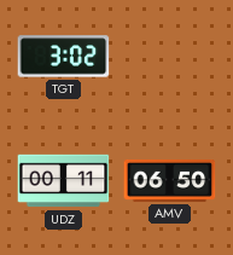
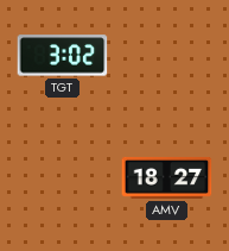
UDZ: 00:11 -> none (64, 181)
AMV: 06:50 -> 18:27 (167, 177)
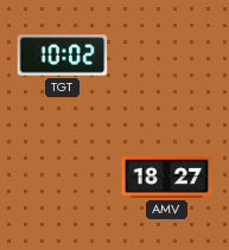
TGT: 3:02 -> 10:02 (63, 56)
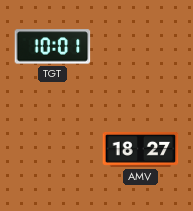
TGT: 10:02 -> 10:01 (53, 47)
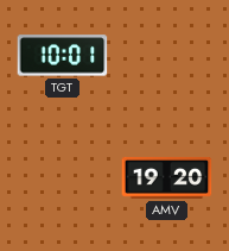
AMV: 18:27 -> 19:20 (167, 177)
